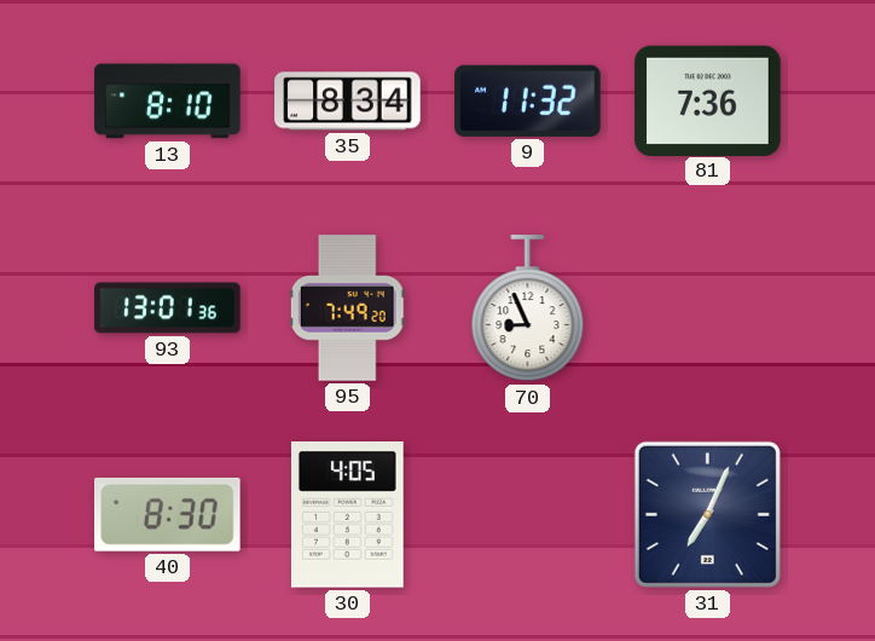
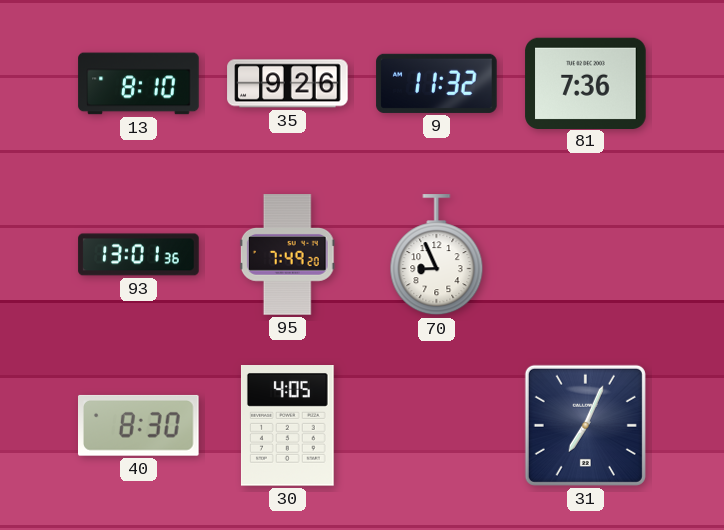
35: 8:34 -> 9:26 (288, 84)
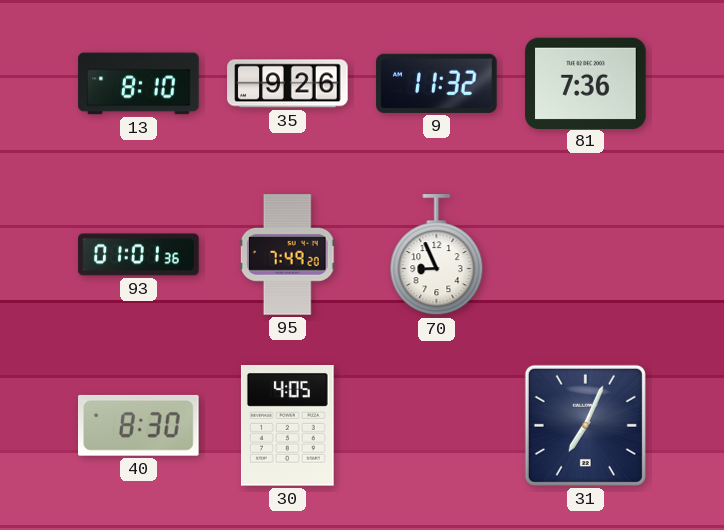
93: 13:01 -> 01:01 (139, 255)
